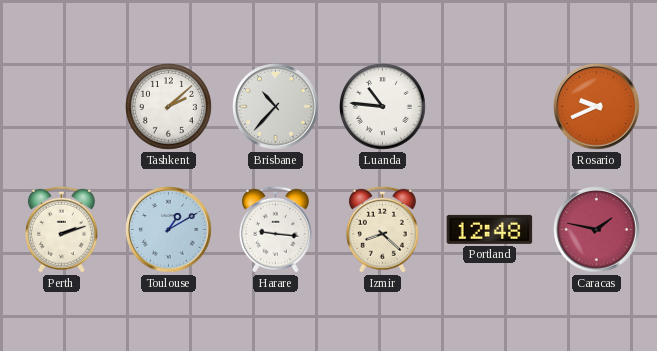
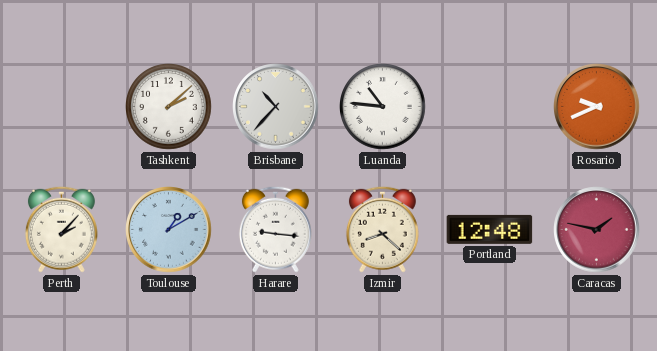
Perth: 2:12 -> 2:07 (61, 229)
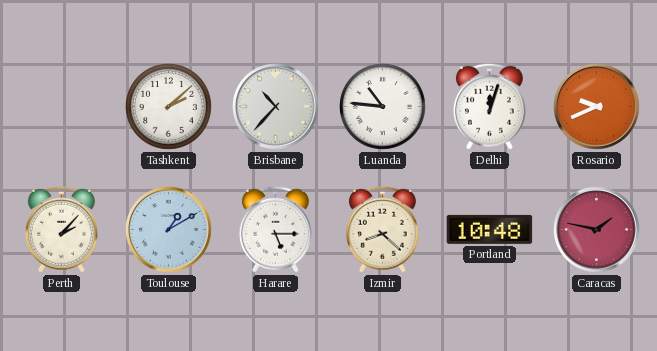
Delhi: none -> 12:03 (489, 106)
Harare: 9:16 -> 5:15 (275, 229)
Portland: 12:48 -> 10:48 (490, 229)
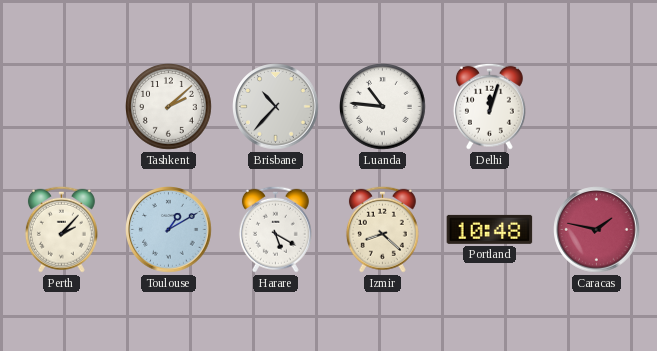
Rosario: 9:41 -> none (597, 107)
Harare: 5:15 -> 5:20 (275, 229)
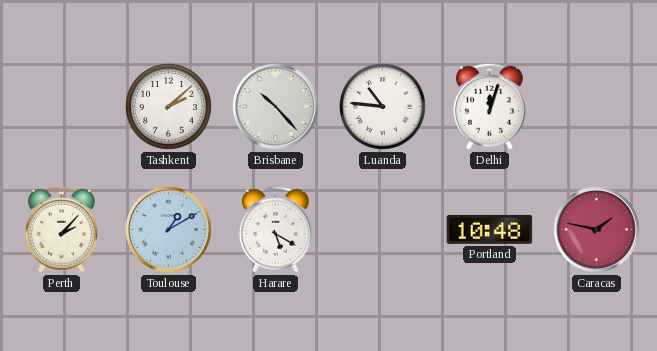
Brisbane: 10:37 -> 10:23 (276, 107)
Izmir: 8:22 -> none (382, 229)
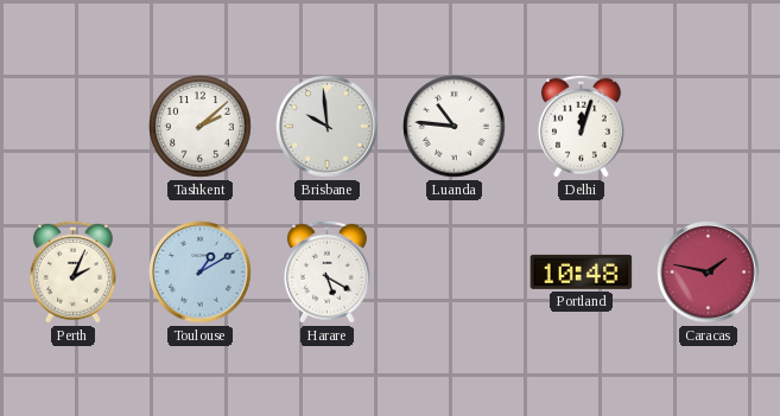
Brisbane: 10:23 -> 9:59 (328, 127)
Perth: 2:07 -> 2:04 (72, 271)
